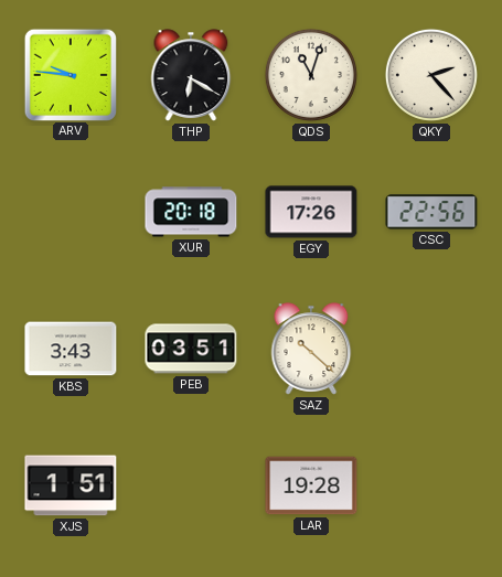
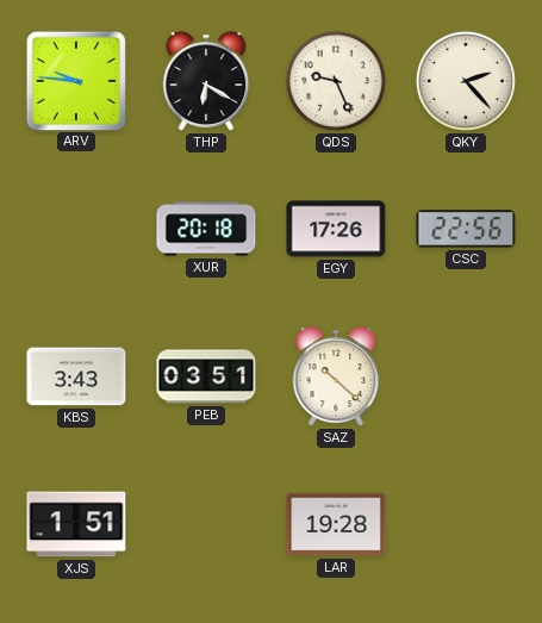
QDS: 11:03 -> 9:26 (336, 81)
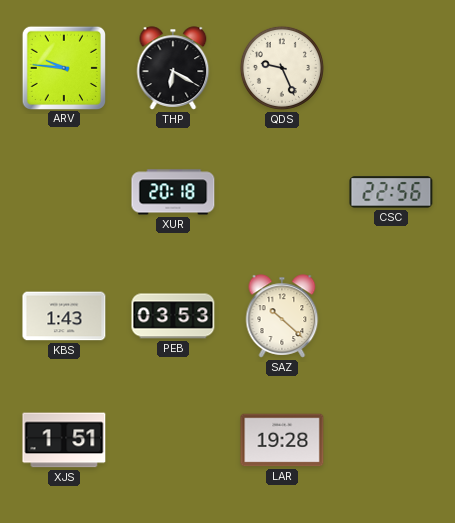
QKY: 2:23 -> none (466, 81)
EGY: 17:26 -> none (336, 229)
KBS: 3:43 -> 1:43 (64, 316)
PEB: 03:51 -> 03:53 (173, 316)
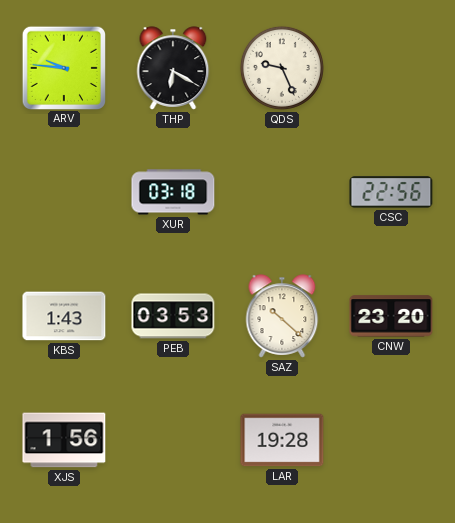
XUR: 20:18 -> 03:18 (173, 192)
CNW: none -> 23:20 (391, 316)
XJS: 1:51 -> 1:56 (64, 440)
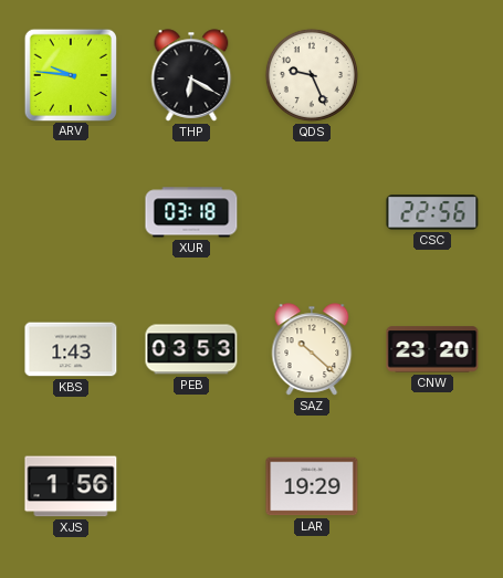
LAR: 19:28 -> 19:29 (312, 486)
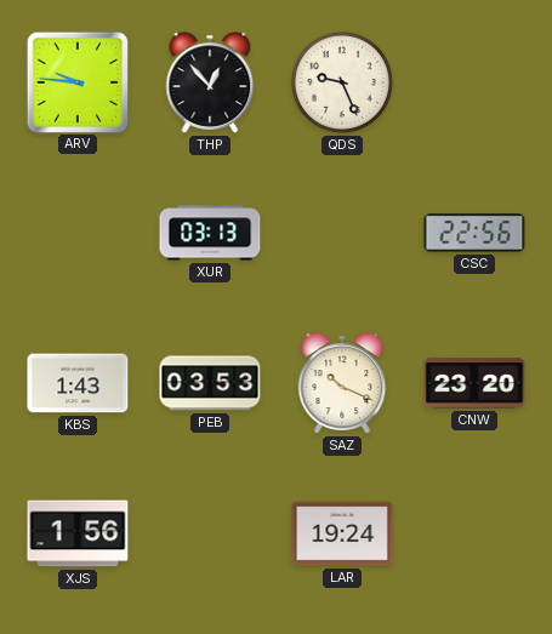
THP: 6:20 -> 12:53 (210, 82)
XUR: 03:18 -> 03:13 (210, 233)
SAZ: 10:22 -> 10:19 (342, 383)
LAR: 19:29 -> 19:24 (342, 533)
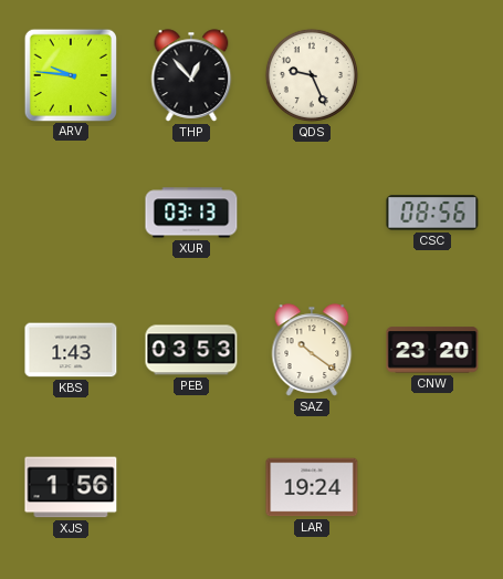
CSC: 22:56 -> 08:56 (432, 213)
SAZ: 10:19 -> 10:21 (312, 350)
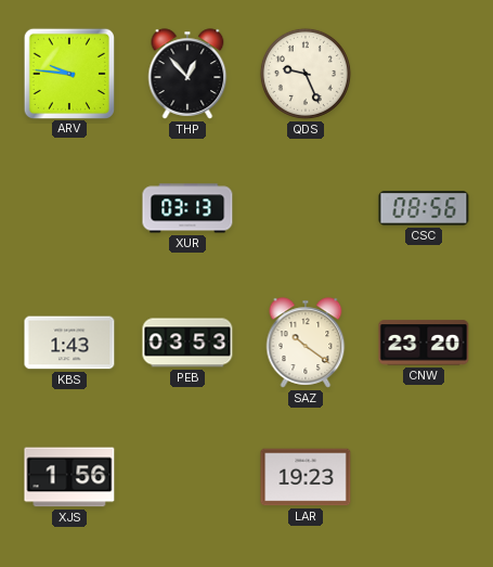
LAR: 19:24 -> 19:23 (306, 477)
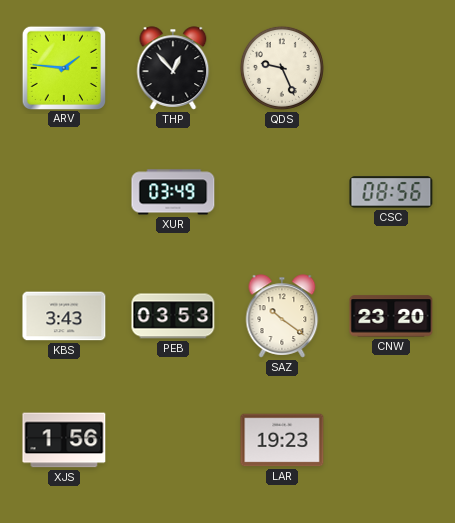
ARV: 9:46 -> 1:46 (63, 67)
XUR: 03:13 -> 03:49 (173, 192)
KBS: 1:43 -> 3:43 (64, 316)
